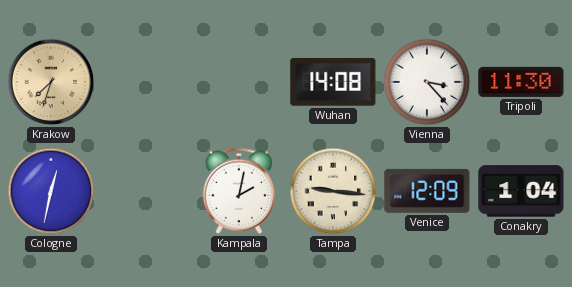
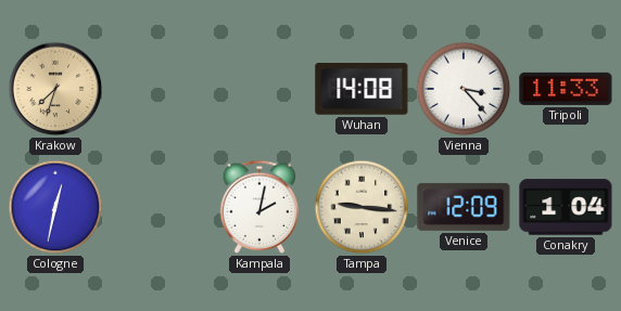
Tripoli: 11:30 -> 11:33 (566, 89)
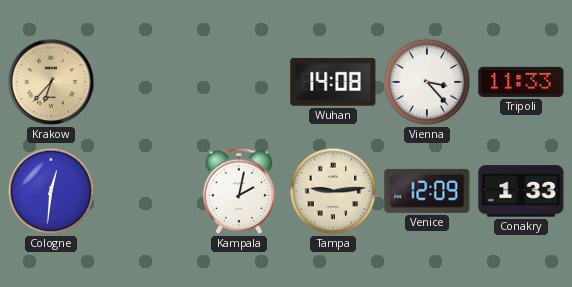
Krakow: 7:33 -> 6:37 (51, 82)
Cologne: 12:32 -> 12:31 (51, 191)
Tampa: 9:16 -> 9:14 (333, 191)
Conakry: 1:04 -> 1:33 (521, 191)
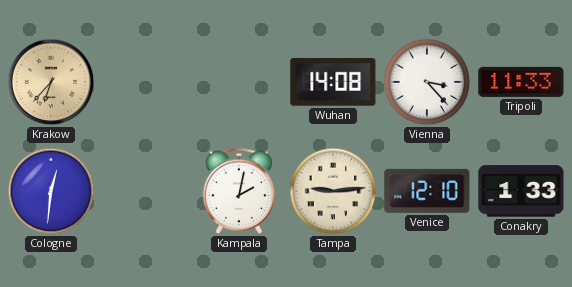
Venice: 12:09 -> 12:10 (427, 191)
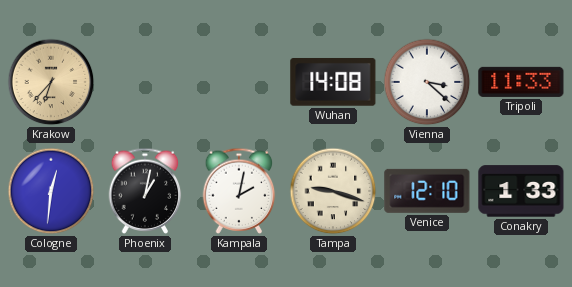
Vienna: 3:23 -> 3:22 (427, 82)
Phoenix: none -> 1:02 (145, 191)
Tampa: 9:14 -> 9:18 (333, 191)
